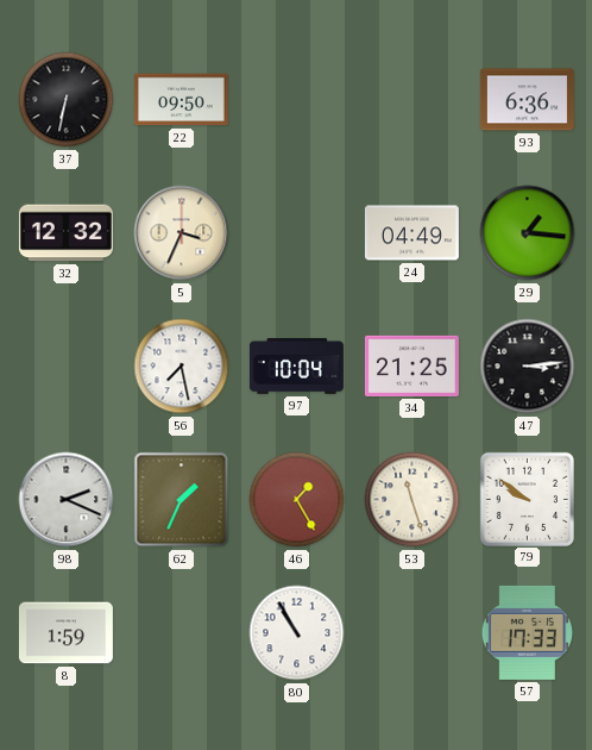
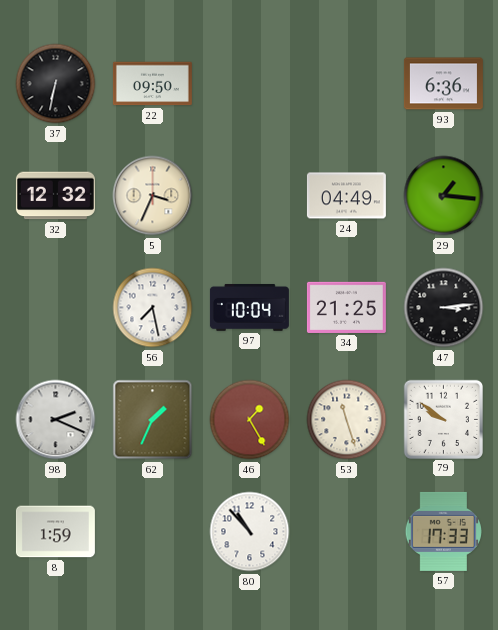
80: 10:55 -> 10:53 (250, 532)
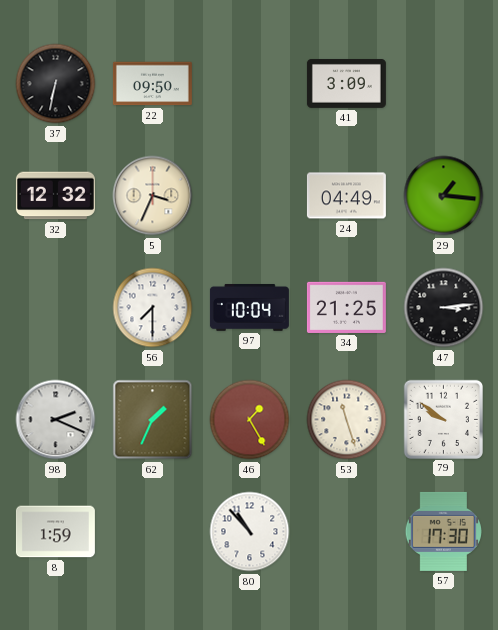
41: none -> 3:09 (346, 83)
93: 6:36 -> none (443, 84)
56: 7:28 -> 7:30 (153, 308)
57: 17:33 -> 17:30 (443, 531)
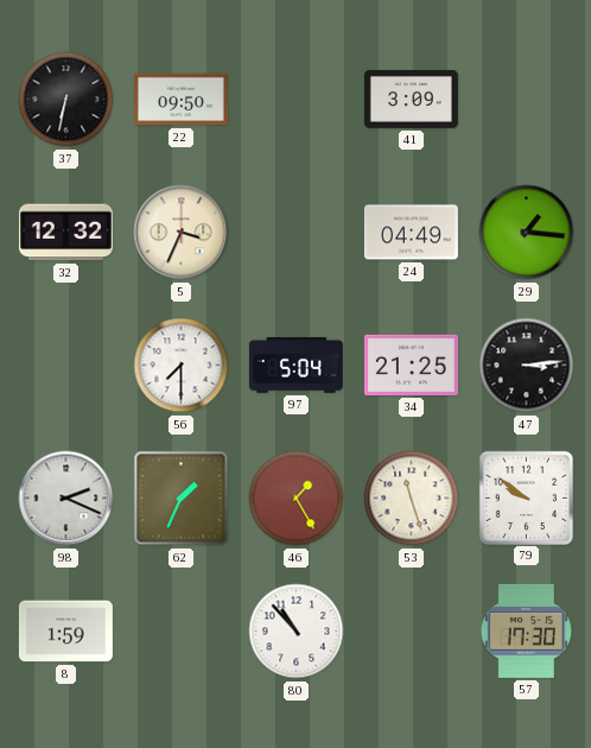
97: 10:04 -> 5:04 (295, 365)
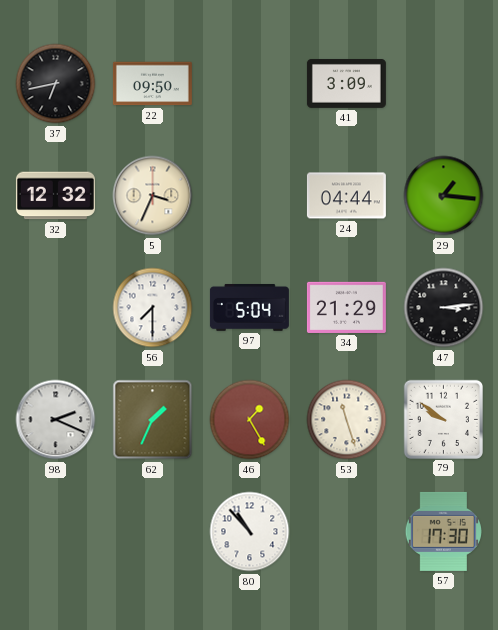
37: 6:32 -> 6:43 (56, 84)
24: 04:49 -> 04:44 (346, 196)
34: 21:25 -> 21:29 (346, 307)
8: 1:59 -> none (65, 632)
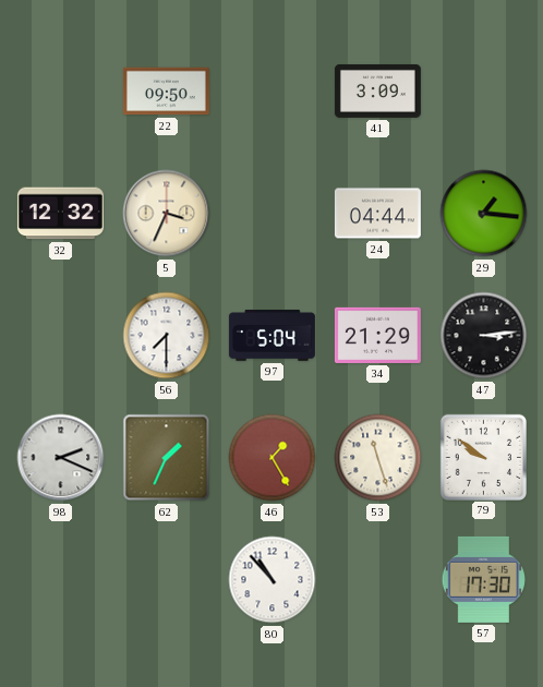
37: 6:43 -> none (56, 84)
